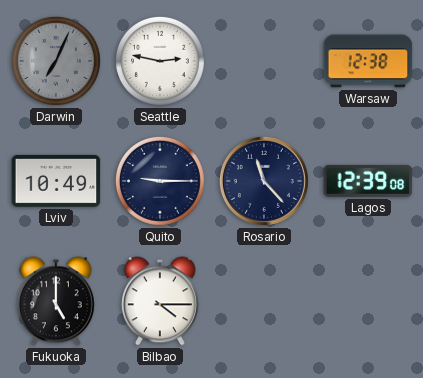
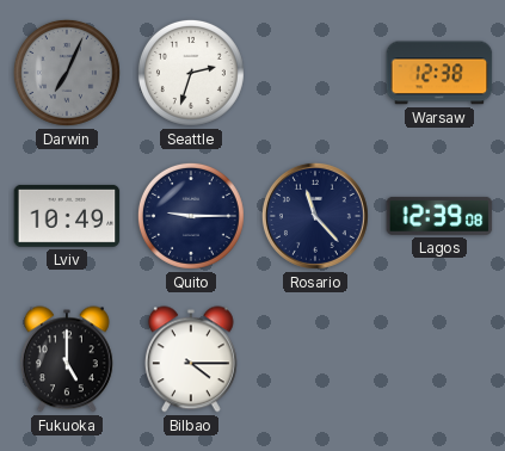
Seattle: 2:47 -> 2:33 (191, 73)
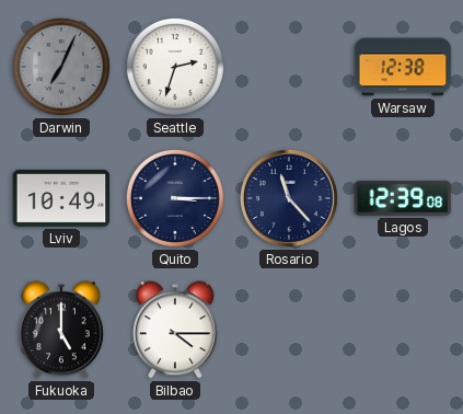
Quito: 9:15 -> 3:15 (175, 198)
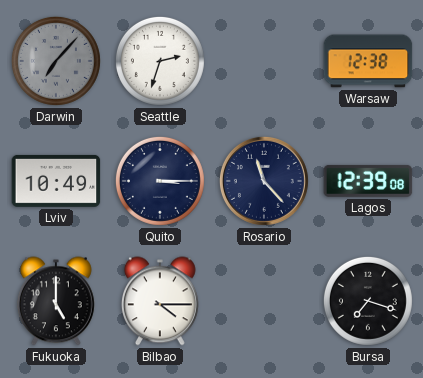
Darwin: 7:04 -> 7:07 (56, 61)
Bursa: none -> 7:18 (368, 301)
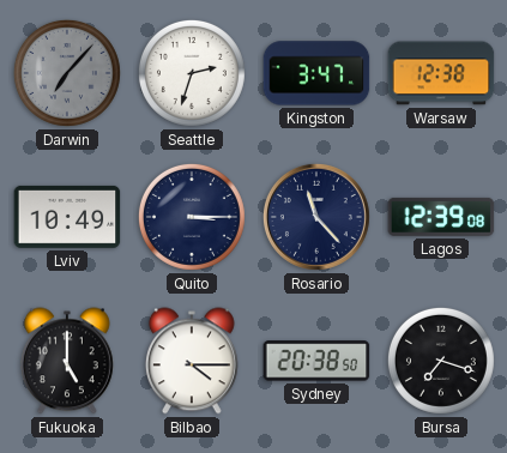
Kingston: none -> 3:47 (316, 73)
Sydney: none -> 20:38 (316, 361)
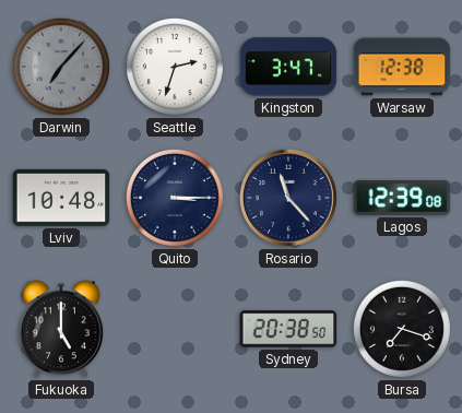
Lviv: 10:49 -> 10:48 (61, 198)
Bilbao: 4:15 -> none (192, 361)
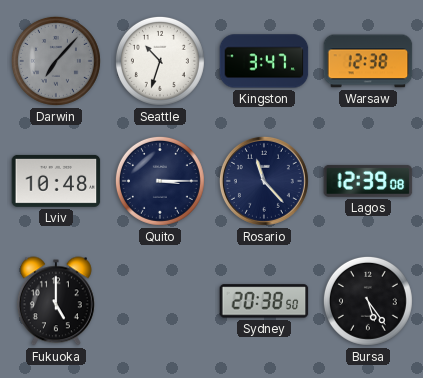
Seattle: 2:33 -> 10:33 (160, 61)
Bursa: 7:18 -> 5:24 (368, 301)
